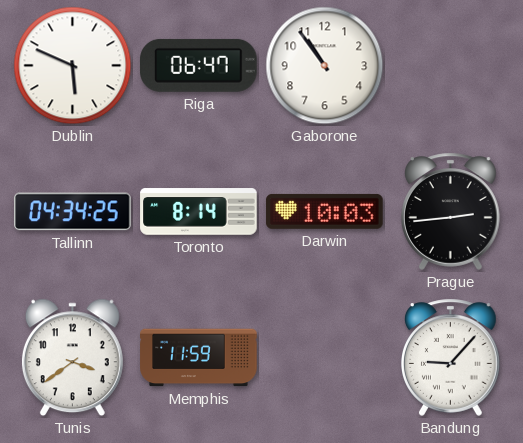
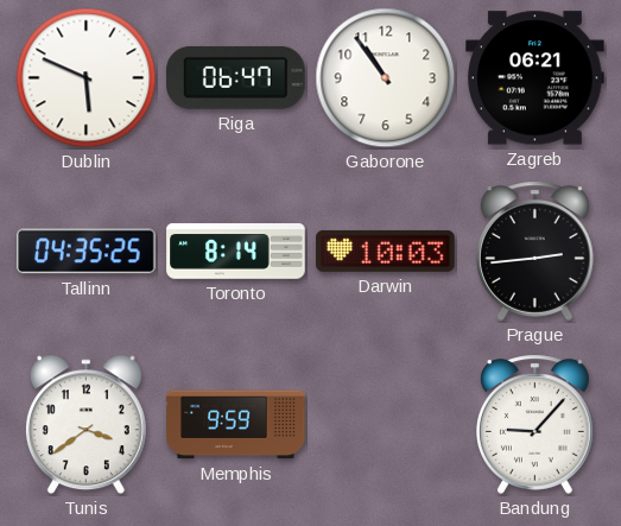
Zagreb: none -> 06:21 (536, 78)
Tallinn: 04:34 -> 04:35 (87, 252)
Memphis: 11:59 -> 9:59 (236, 425)
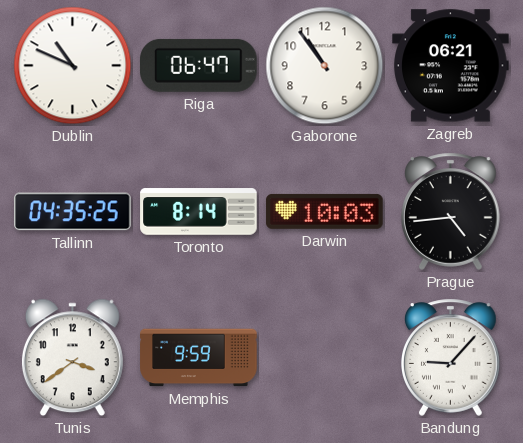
Dublin: 5:49 -> 10:49 (73, 66)
Prague: 2:44 -> 4:44 (451, 211)
